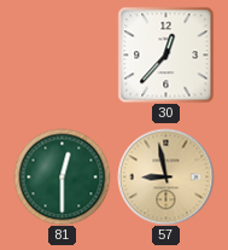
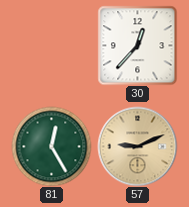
81: 12:30 -> 12:25 (51, 146)
57: 8:58 -> 9:11 (137, 146)
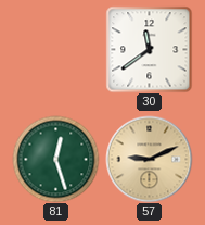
30: 12:37 -> 11:39 (149, 49)
81: 12:25 -> 12:27 (55, 159)
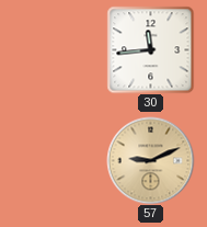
30: 11:39 -> 11:44 (150, 49)
81: 12:27 -> none (55, 159)
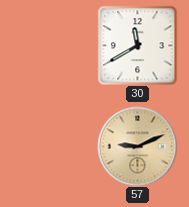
30: 11:44 -> 11:40 (137, 45)
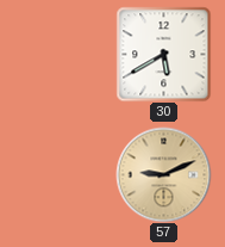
30: 11:40 -> 5:40 (163, 54)
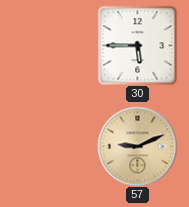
30: 5:40 -> 5:45 (137, 45)
